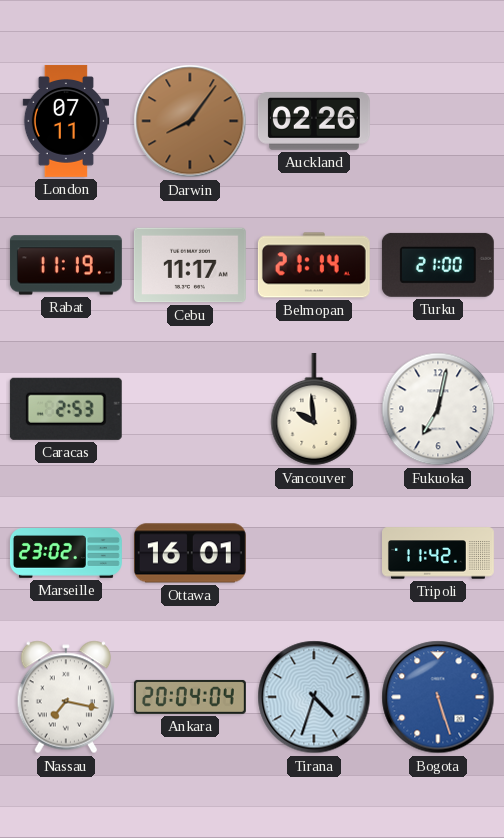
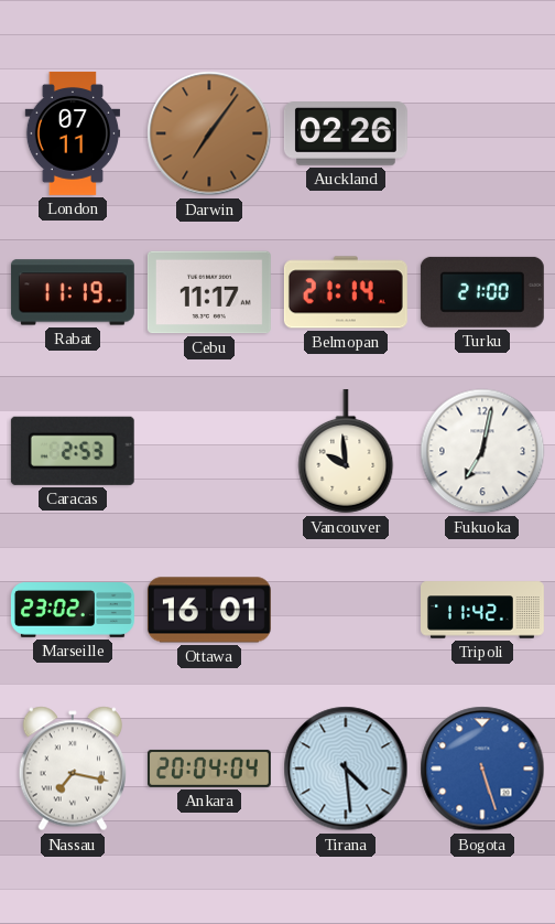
Darwin: 8:06 -> 7:06 (209, 133)
Tirana: 4:33 -> 4:29 (346, 769)
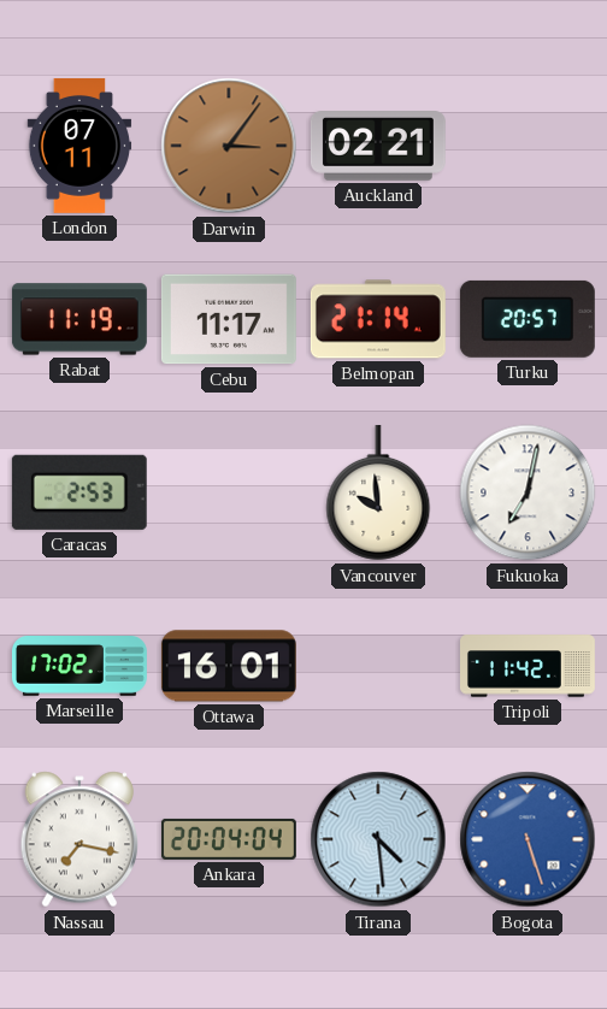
Darwin: 7:06 -> 3:06 (229, 146)
Auckland: 02:26 -> 02:21 (378, 146)
Turku: 21:00 -> 20:57 (528, 319)
Marseille: 23:02 -> 17:02 (79, 667)
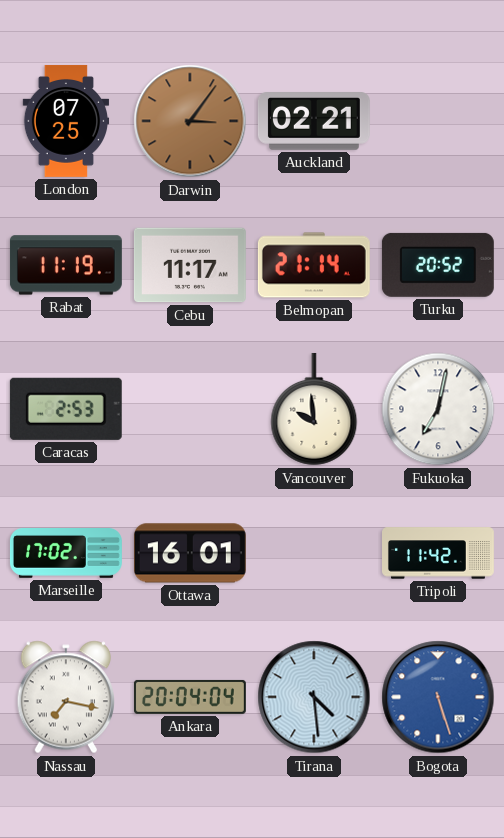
London: 07:11 -> 07:25 (66, 121)
Turku: 20:57 -> 20:52 (438, 265)
